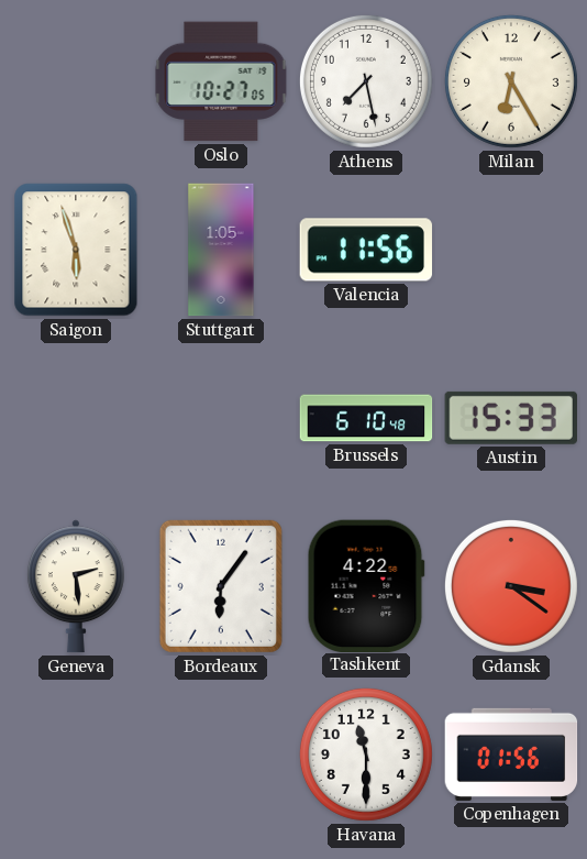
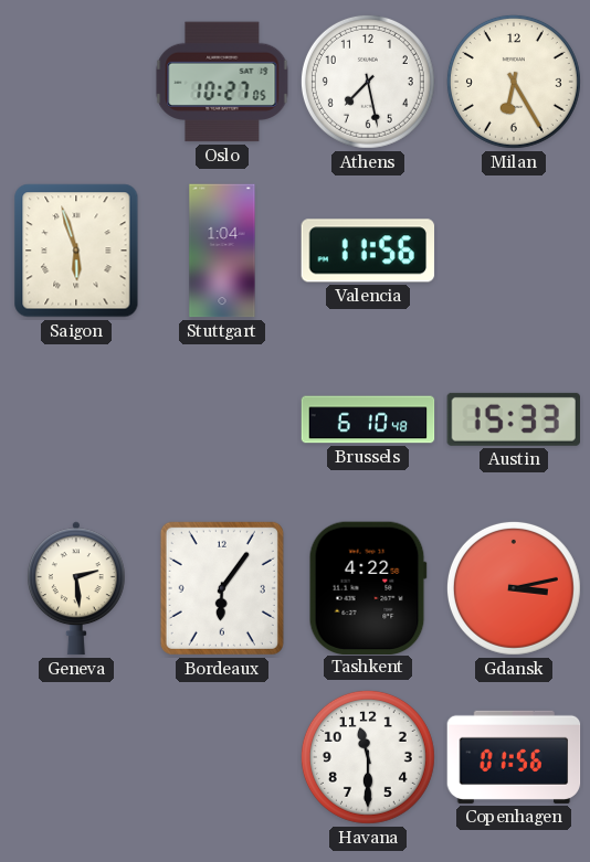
Stuttgart: 1:05 -> 1:04 (222, 251)
Gdansk: 3:21 -> 3:13 (514, 588)
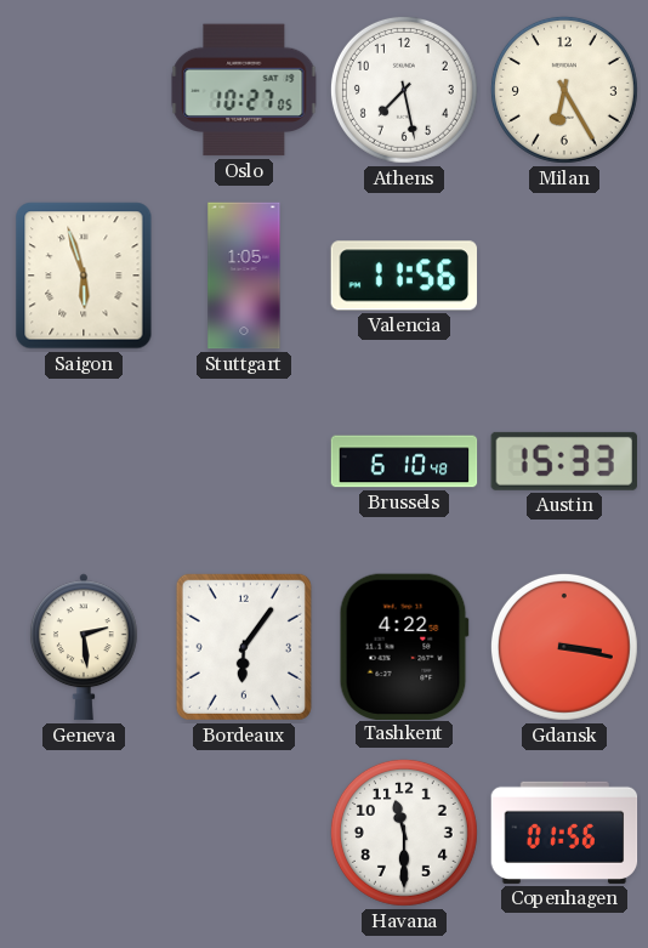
Stuttgart: 1:04 -> 1:05 (244, 276)
Gdansk: 3:13 -> 3:17 (564, 647)
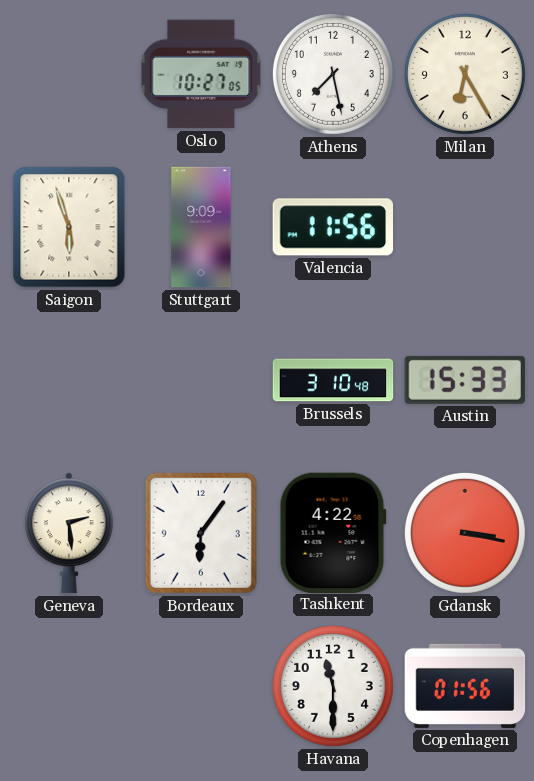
Stuttgart: 1:05 -> 9:09 (201, 227)
Brussels: 6:10 -> 3:10 (333, 380)
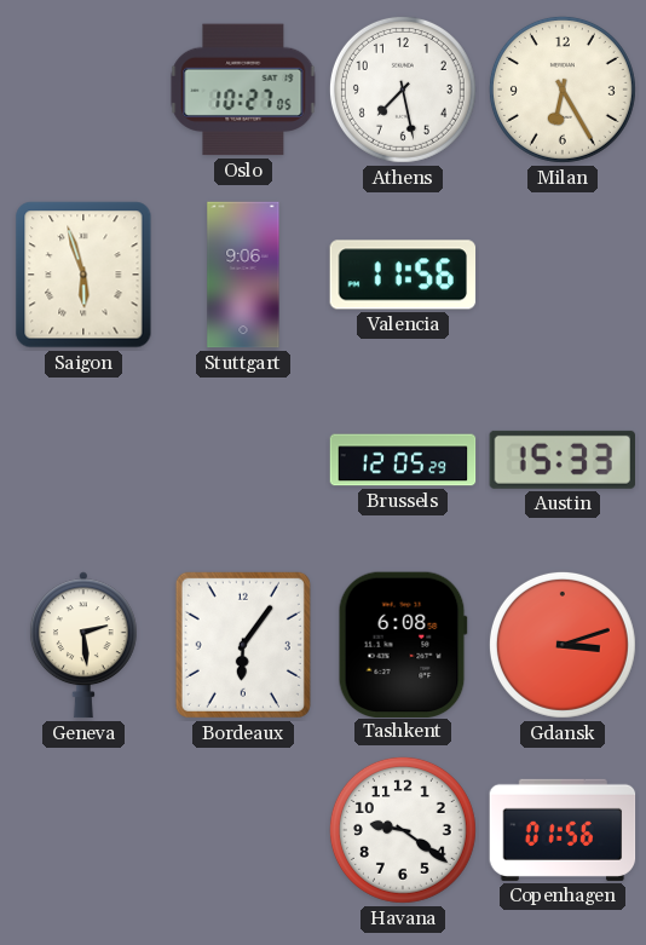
Stuttgart: 9:09 -> 9:06 (243, 275)
Brussels: 3:10 -> 12:05 (403, 460)
Tashkent: 4:22 -> 6:08 (403, 644)
Gdansk: 3:17 -> 3:12 (563, 645)
Havana: 11:30 -> 9:21 (403, 830)
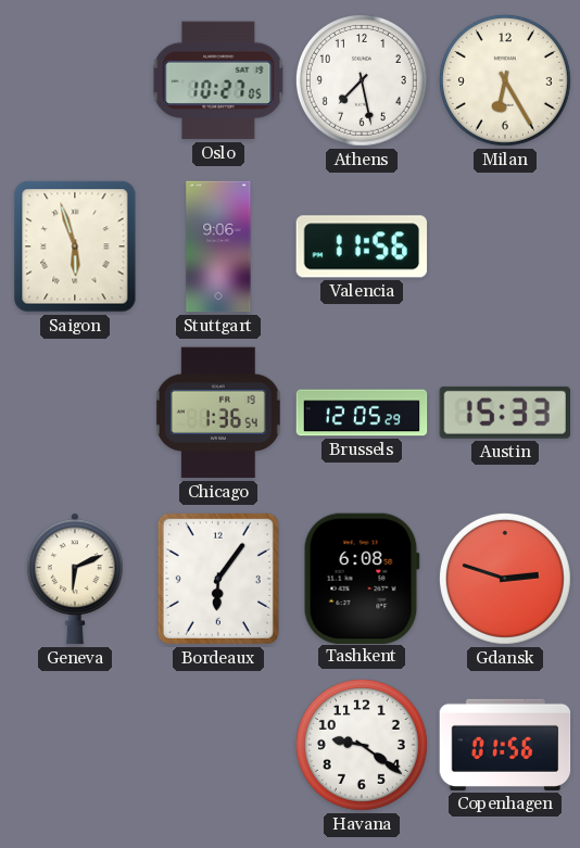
Chicago: none -> 1:36 (218, 413)
Geneva: 2:29 -> 6:11 (75, 579)
Gdansk: 3:12 -> 2:48 (505, 579)
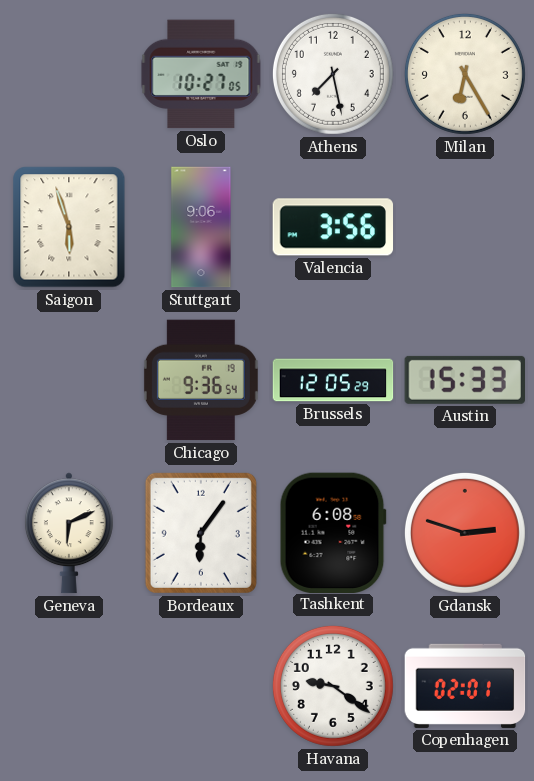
Valencia: 11:56 -> 3:56 (333, 227)
Chicago: 1:36 -> 9:36 (201, 380)
Copenhagen: 01:56 -> 02:01 (465, 686)
